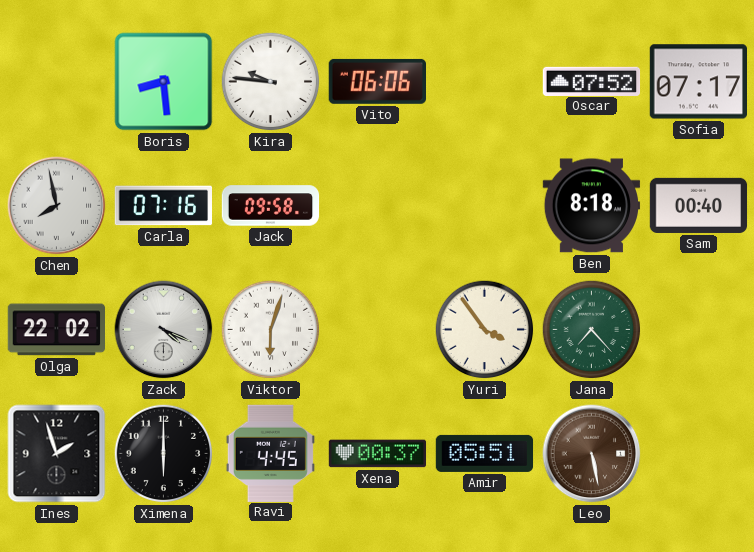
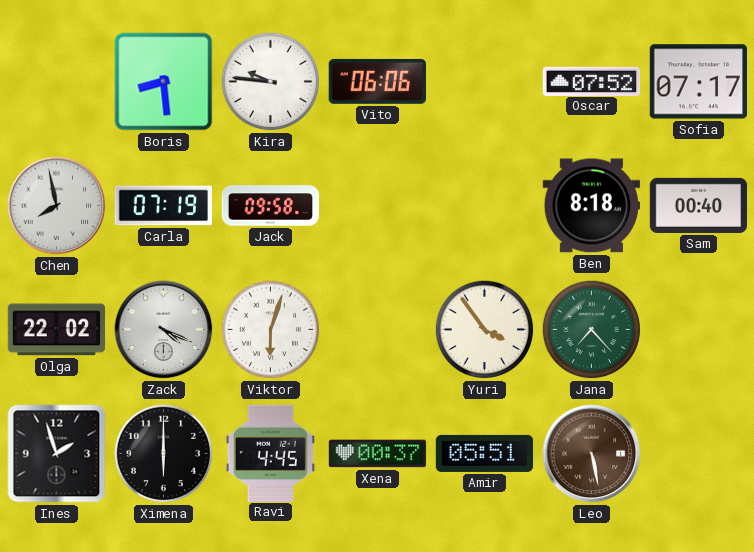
Carla: 07:16 -> 07:19 (163, 206)
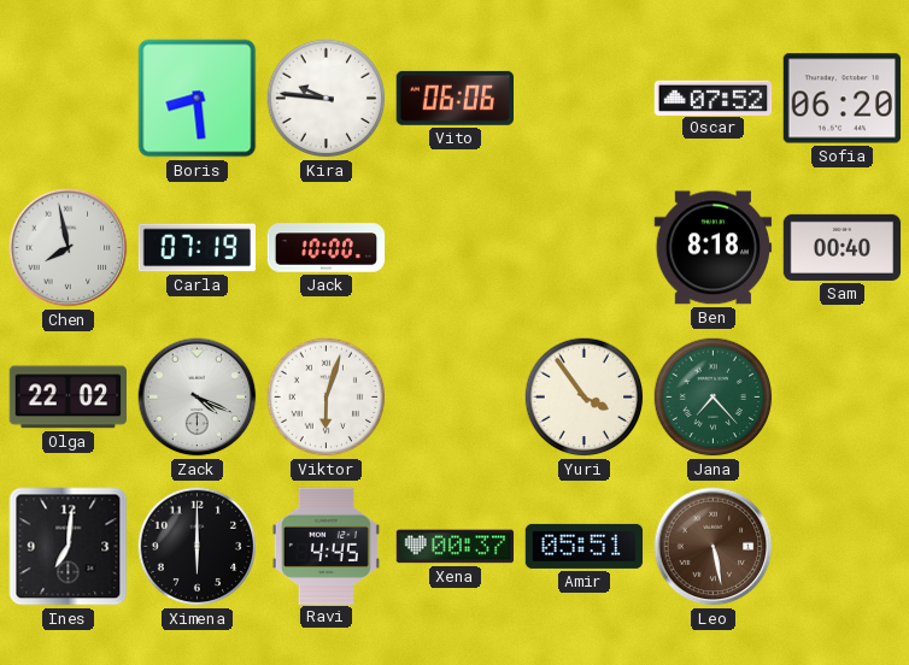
Sofia: 07:17 -> 06:20 (841, 99)
Jack: 09:58 -> 10:00 (327, 248)
Ines: 1:57 -> 7:01 (69, 547)
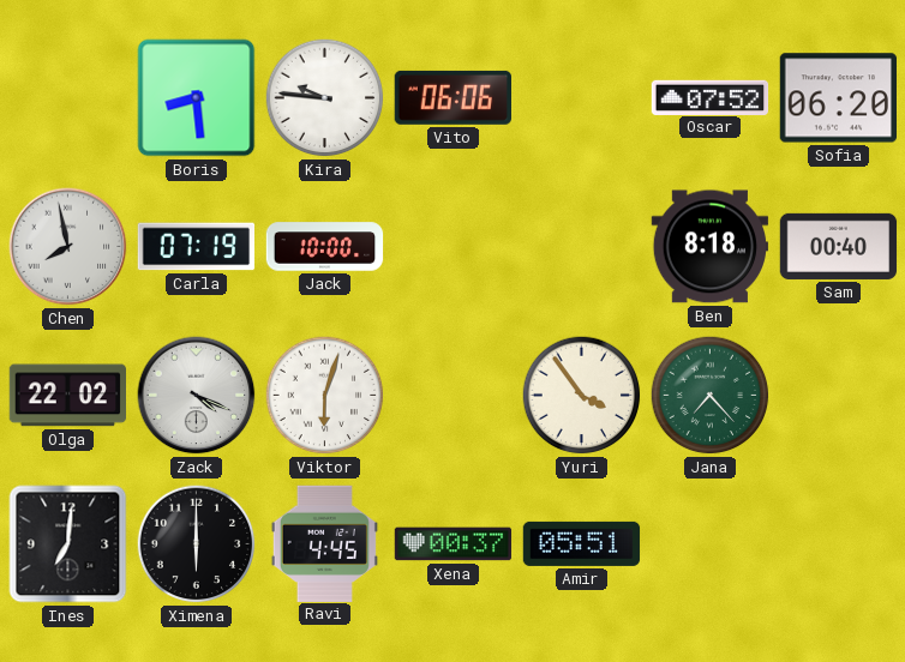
Leo: 5:28 -> none (714, 547)
